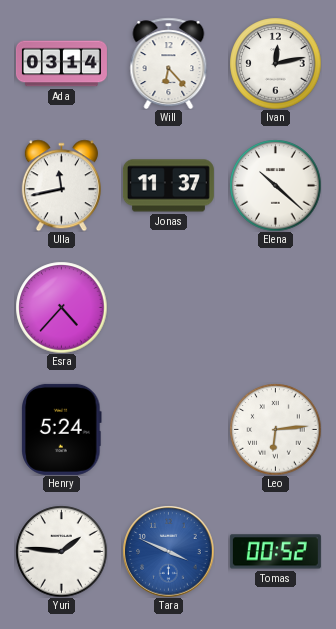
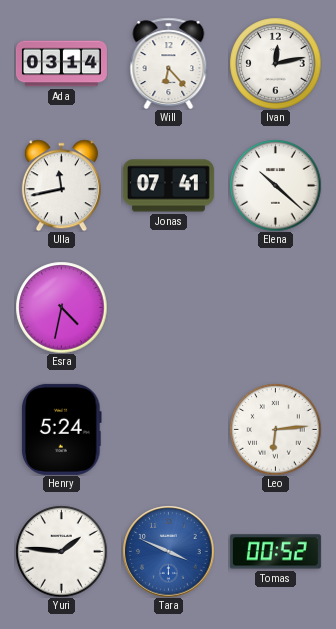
Jonas: 11:37 -> 07:41 (168, 186)
Esra: 4:37 -> 4:32 (61, 307)
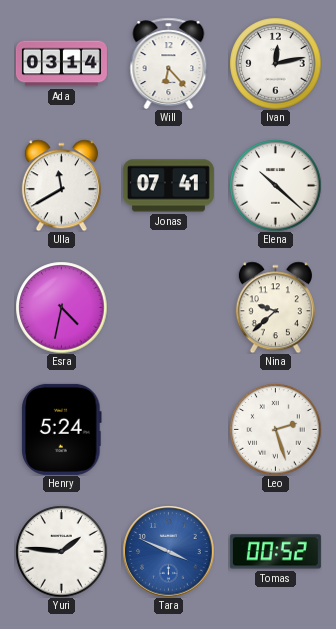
Ulla: 11:43 -> 11:40 (61, 185)
Nina: none -> 9:38 (275, 307)
Leo: 6:14 -> 2:27 (275, 429)
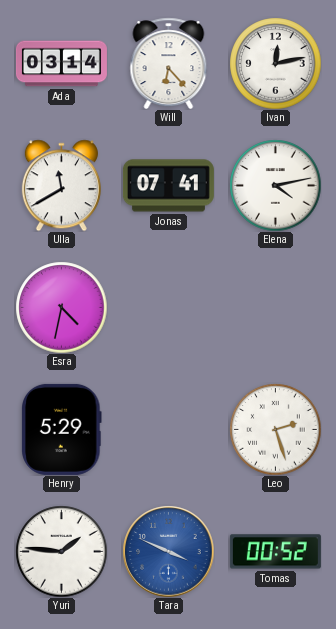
Elena: 10:22 -> 4:13 (275, 185)
Nina: 9:38 -> none (275, 307)
Henry: 5:24 -> 5:29 (62, 429)
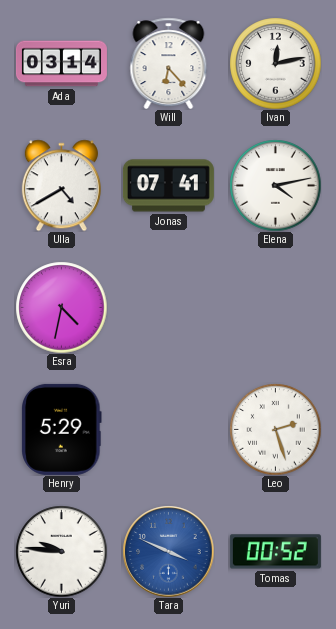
Ulla: 11:40 -> 4:40 (61, 185)
Yuri: 1:46 -> 9:46 (61, 551)
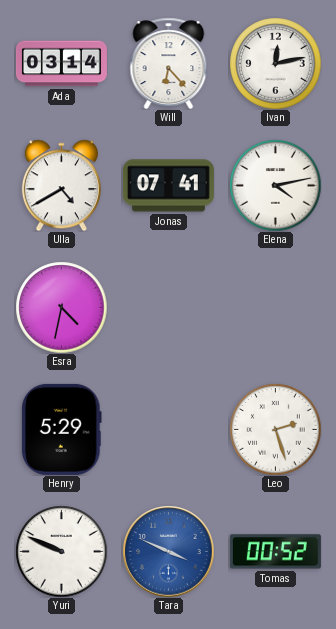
Yuri: 9:46 -> 9:49 (61, 551)
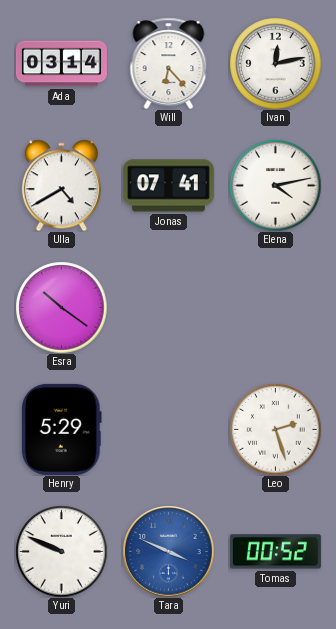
Esra: 4:32 -> 10:21 (61, 307)
